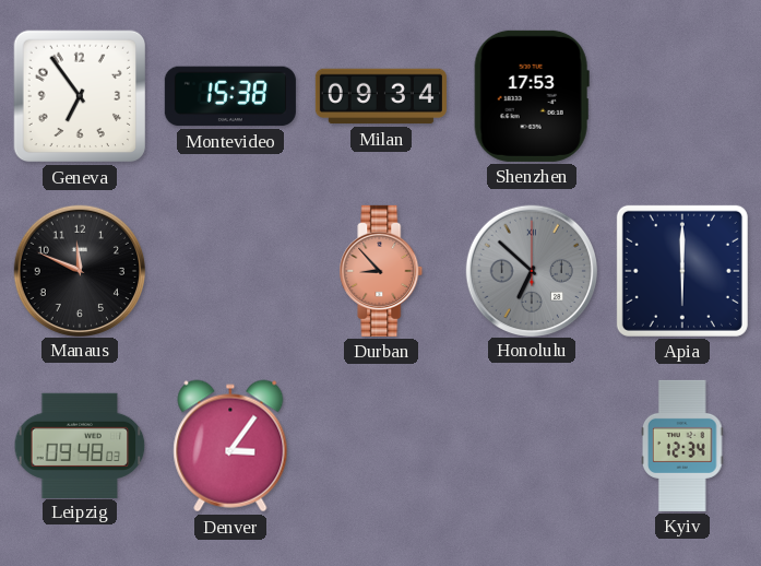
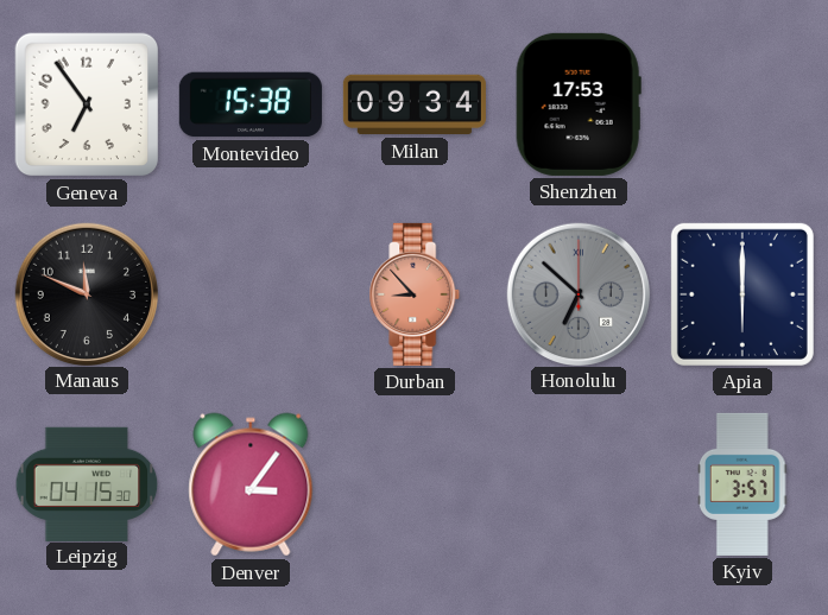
Leipzig: 09:48 -> 04:15 (87, 483)
Kyiv: 12:34 -> 3:57 (742, 484)
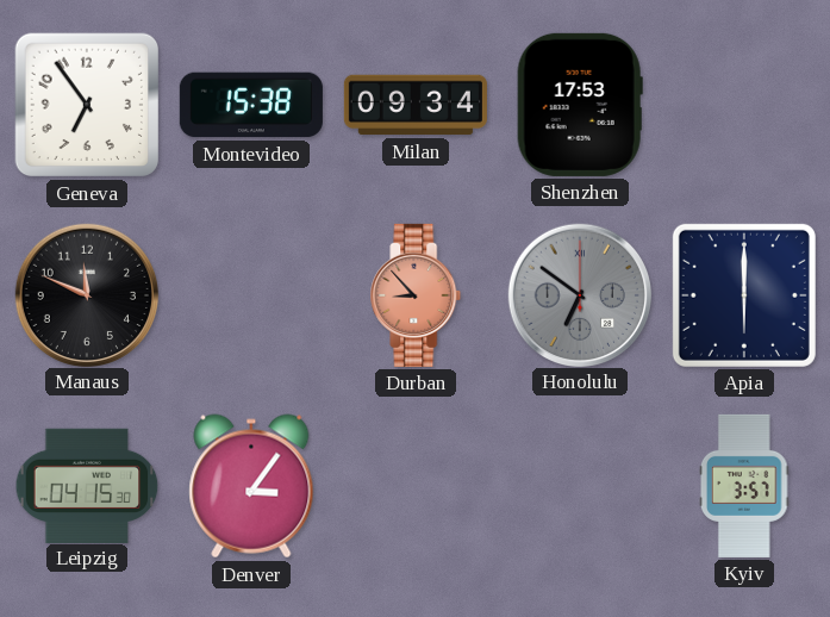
Honolulu: 6:52 -> 6:51 (579, 294)
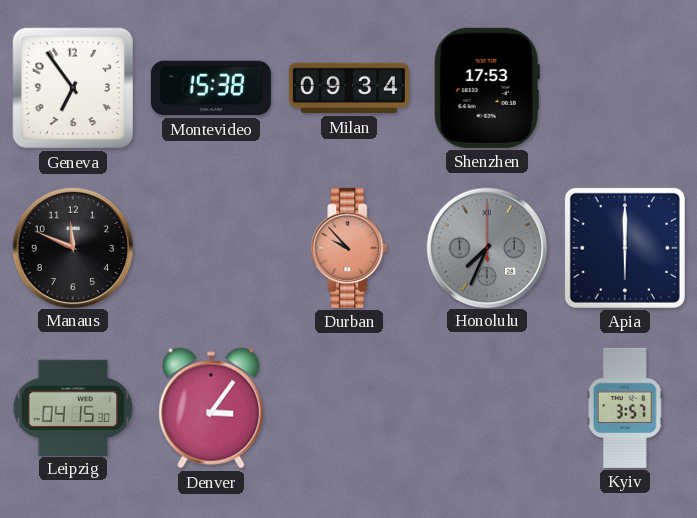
Durban: 8:53 -> 9:53 (349, 248)
Honolulu: 6:51 -> 7:34 (486, 247)
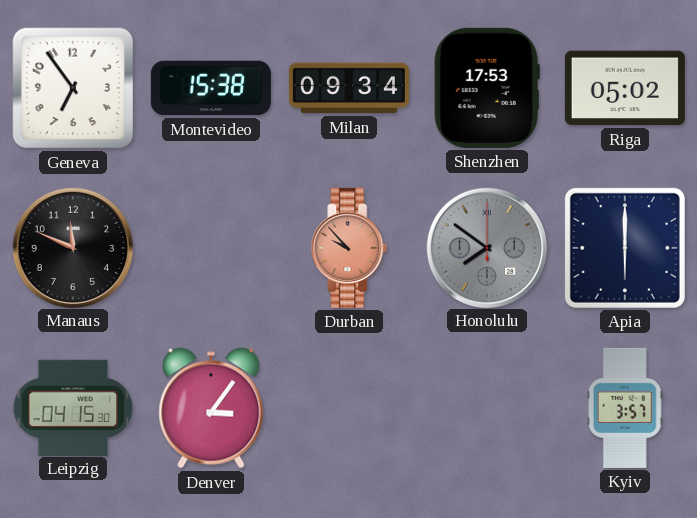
Riga: none -> 05:02 (625, 88)
Honolulu: 7:34 -> 7:51 (486, 247)
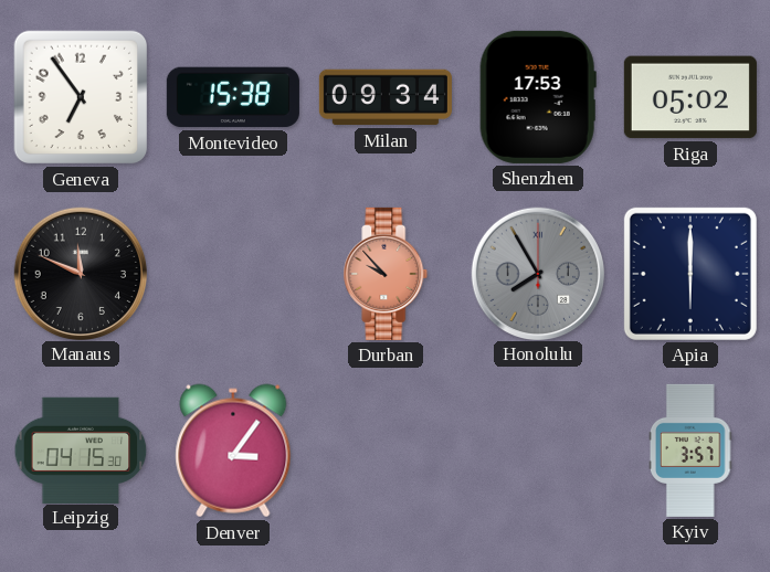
Honolulu: 7:51 -> 7:55 (537, 273)
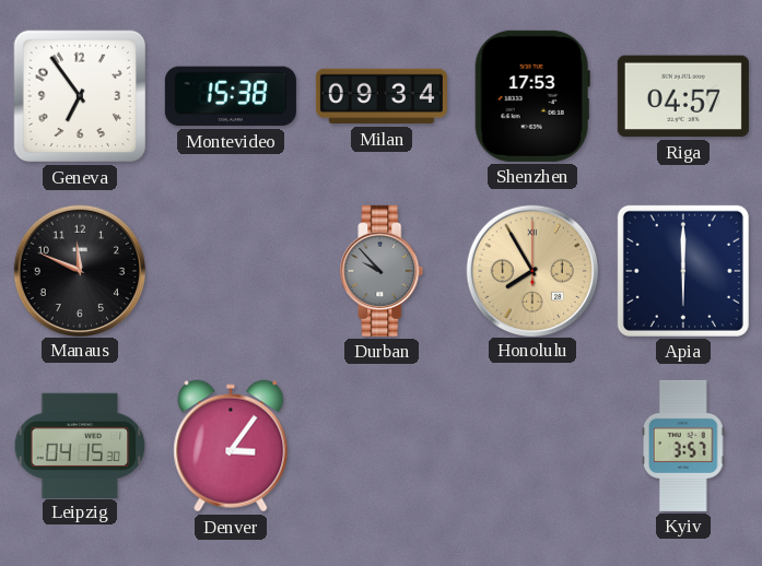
Riga: 05:02 -> 04:57 (683, 96)
Durban dial: salmon -> grey (382, 271)
Honolulu dial: grey -> champagne (531, 270)
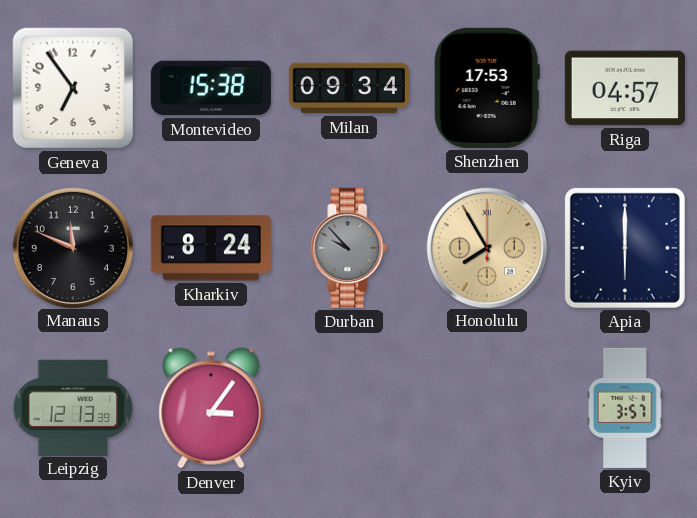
Kharkiv: none -> 8:24 (211, 248)
Leipzig: 04:15 -> 12:13 (73, 407)
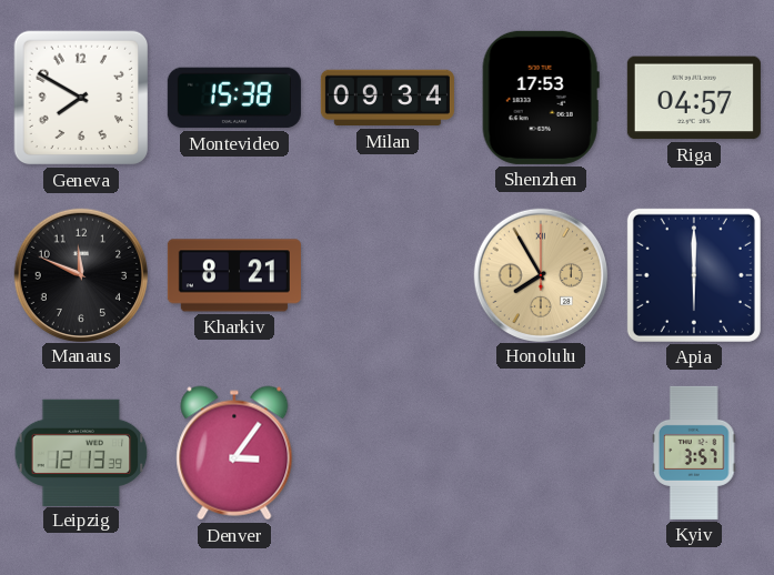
Geneva: 6:54 -> 7:50 (81, 98)
Kharkiv: 8:24 -> 8:21 (234, 275)
Durban: 9:53 -> none (349, 248)
